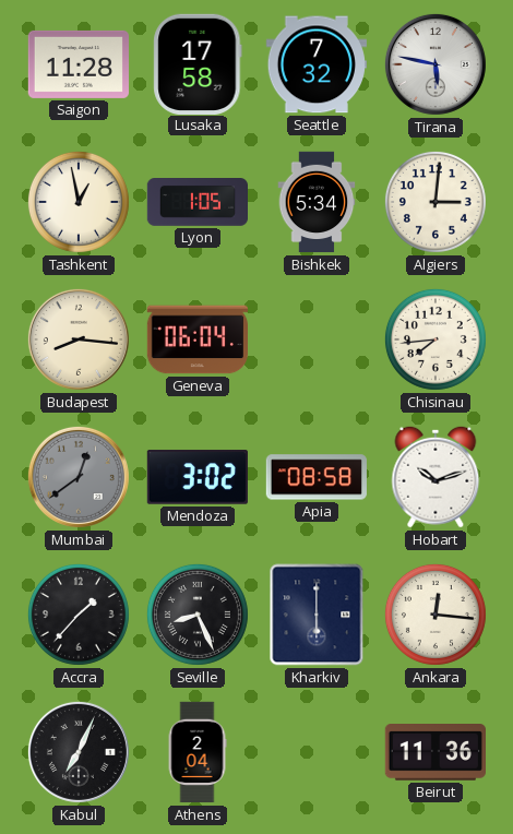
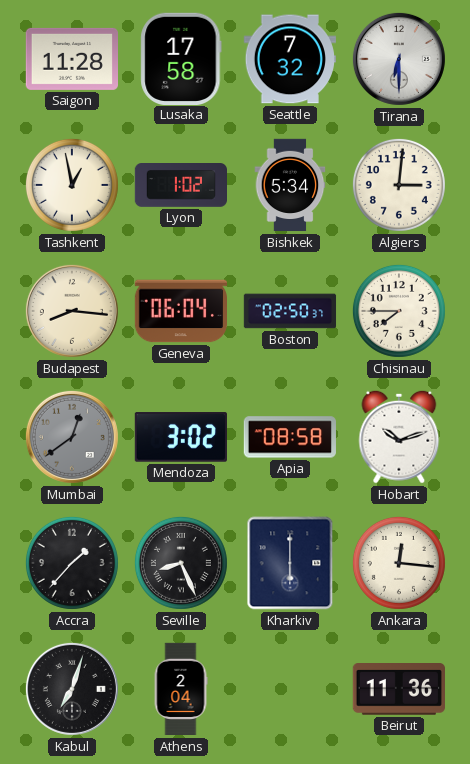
Tirana: 5:47 -> 6:30 (399, 59)
Lyon: 1:05 -> 1:02 (180, 186)
Boston: none -> 02:50 (290, 311)
Chisinau: 7:44 -> 7:45 (399, 311)
Kabul: 7:04 -> 7:03 (72, 689)
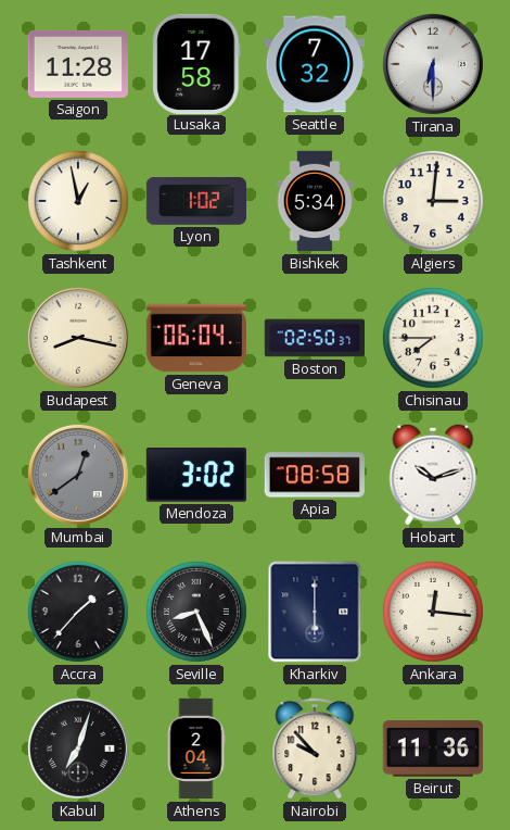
Budapest: 8:16 -> 8:17 (78, 338)
Nairobi: none -> 9:53 (315, 749)
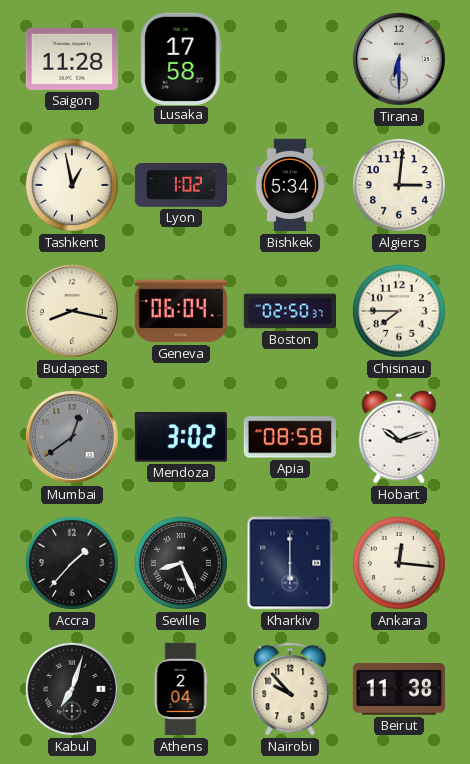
Seattle: 7:32 -> none (314, 64)
Beirut: 11:36 -> 11:38 (398, 690)
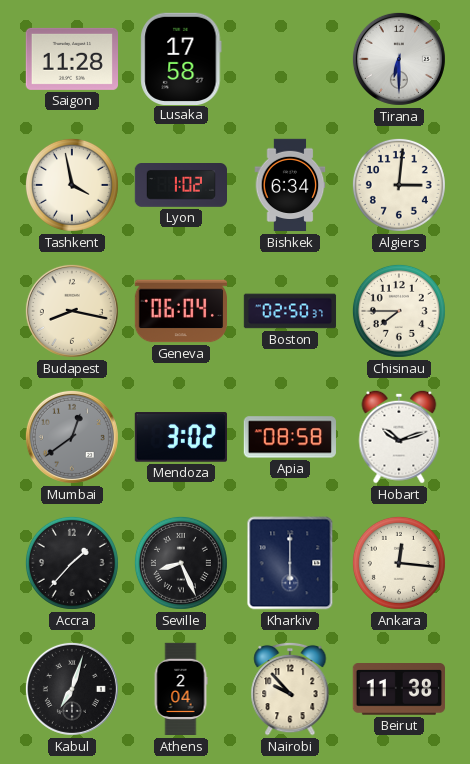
Tashkent: 12:58 -> 3:58 (72, 185)
Bishkek: 5:34 -> 6:34 (290, 185)
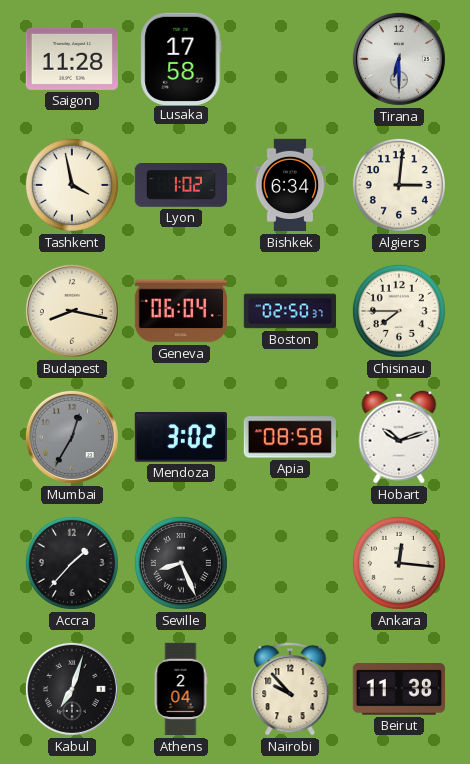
Mumbai: 12:39 -> 12:35 (72, 437)
Kharkiv: 6:00 -> none (290, 563)
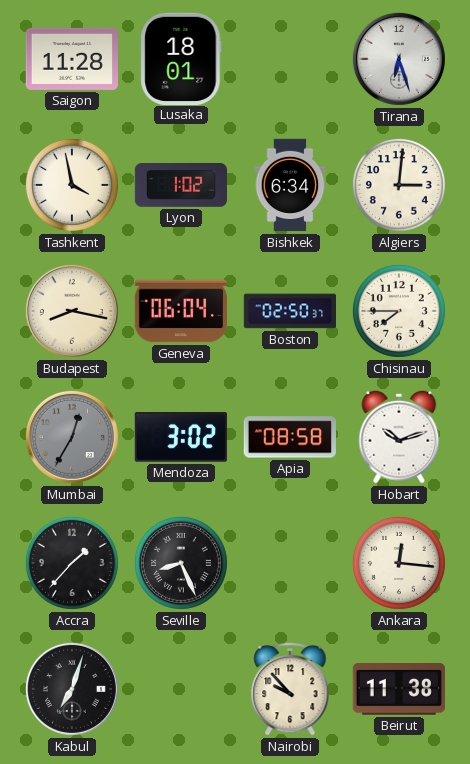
Lusaka: 17:58 -> 18:01 (181, 58)
Tirana: 6:30 -> 6:27 (399, 59)
Athens: 2:04 -> none (181, 689)
